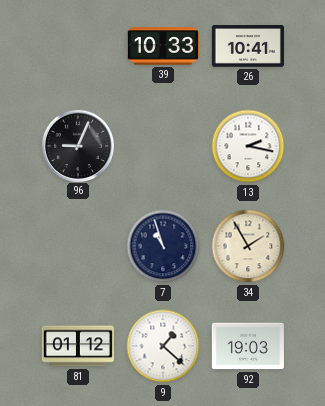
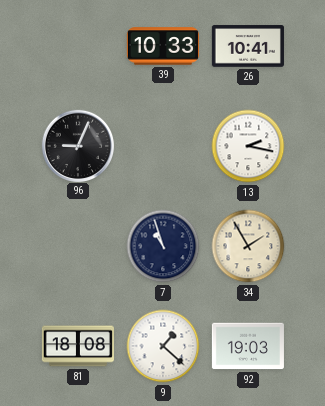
81: 01:12 -> 18:08 (78, 346)
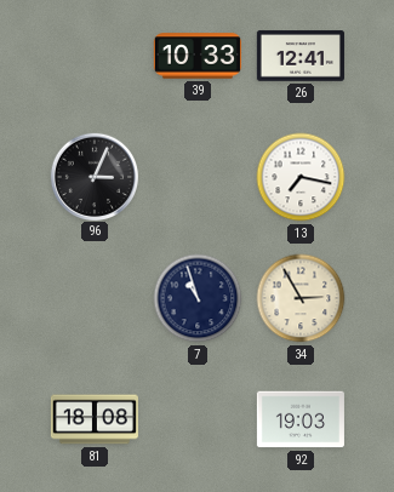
26: 10:41 -> 12:41 (301, 56)
96: 9:04 -> 3:04 (93, 176)
13: 2:17 -> 7:17 (301, 177)
34: 1:55 -> 2:55 (301, 298)
9: 1:22 -> none (163, 346)
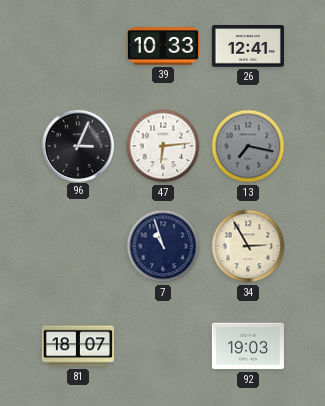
47: none -> 6:14 (163, 146)
13 dial: white -> grey (248, 146)
81: 18:08 -> 18:07 (78, 346)
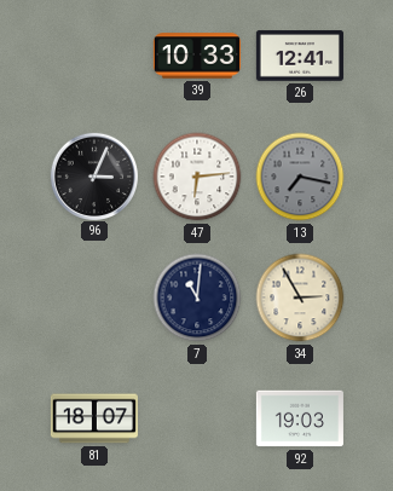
7: 10:57 -> 11:01 (197, 298)
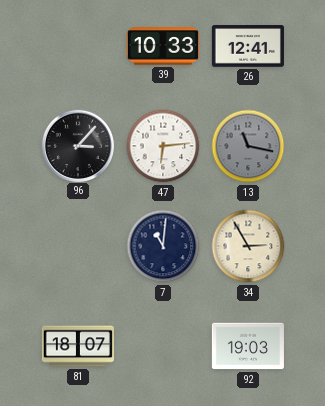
96: 3:04 -> 3:07 (77, 145)
13: 7:17 -> 11:17 (248, 146)
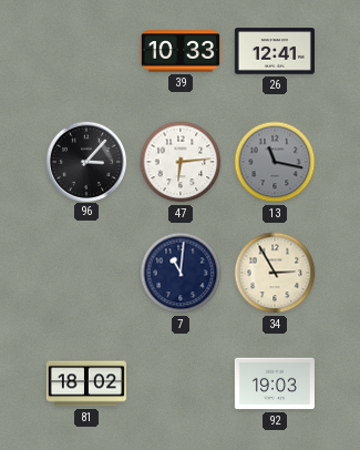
81: 18:07 -> 18:02 (86, 383)
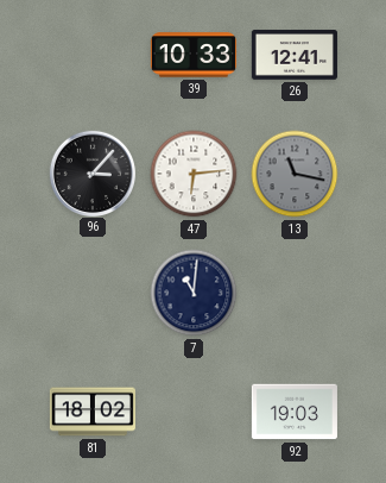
34: 2:55 -> none (275, 273)
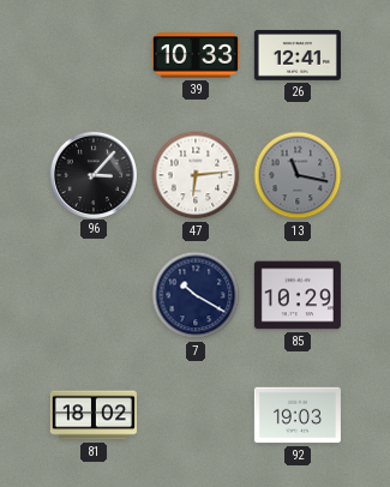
7: 11:01 -> 10:20 (196, 295)
85: none -> 10:29 (298, 295)
